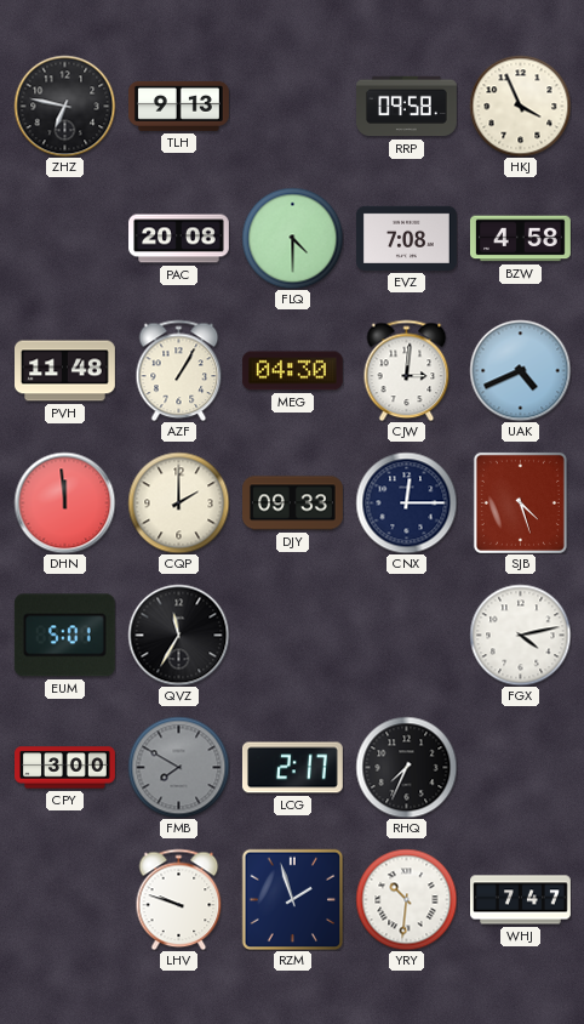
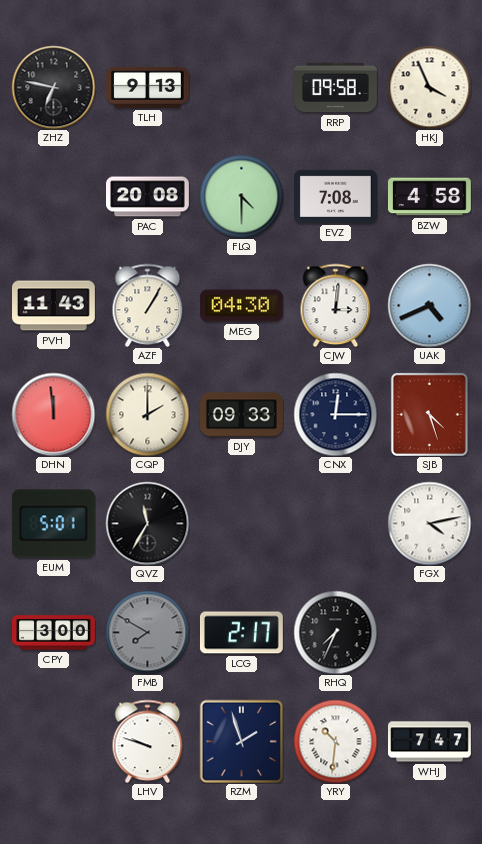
PVH: 11:48 -> 11:43 (54, 306)
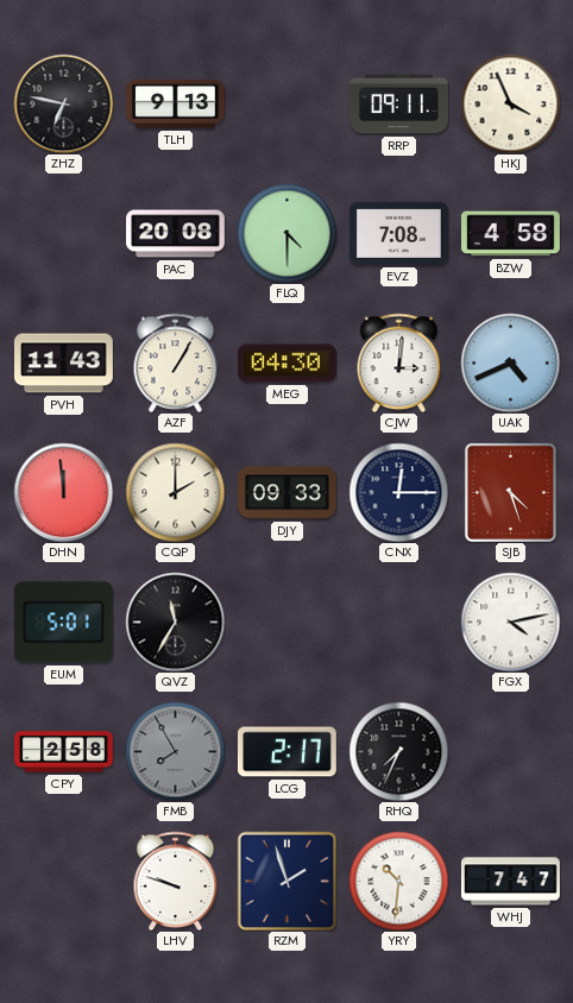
RRP: 09:58 -> 09:11 (399, 105)
CPY: 3:00 -> 2:58 (64, 752)
FMB: 7:50 -> 7:55 (175, 751)
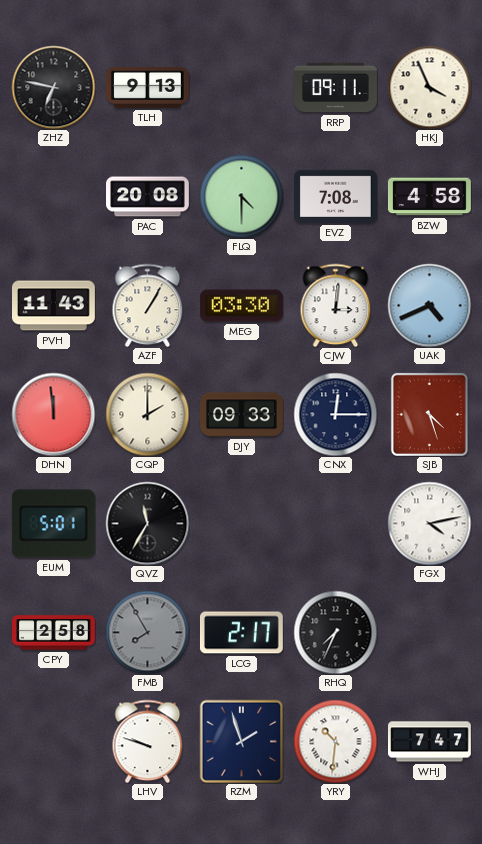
MEG: 04:30 -> 03:30 (241, 306)
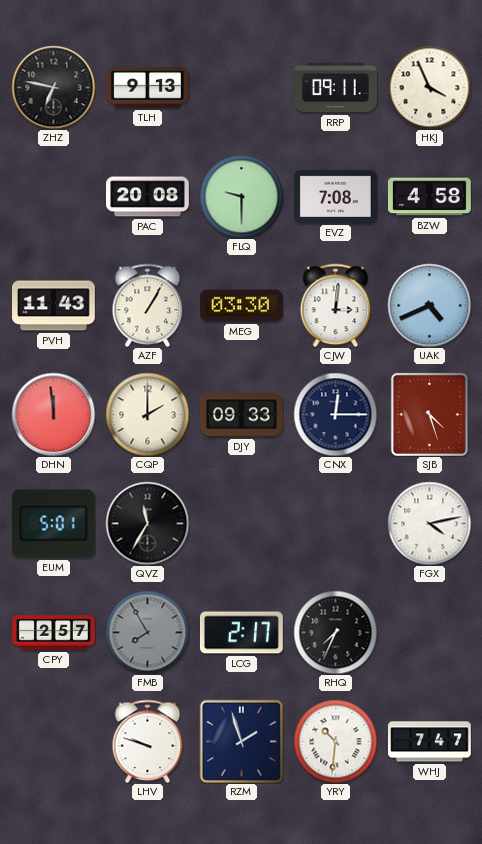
FLQ: 4:30 -> 9:30 (241, 196)
CPY: 2:58 -> 2:57 (54, 633)
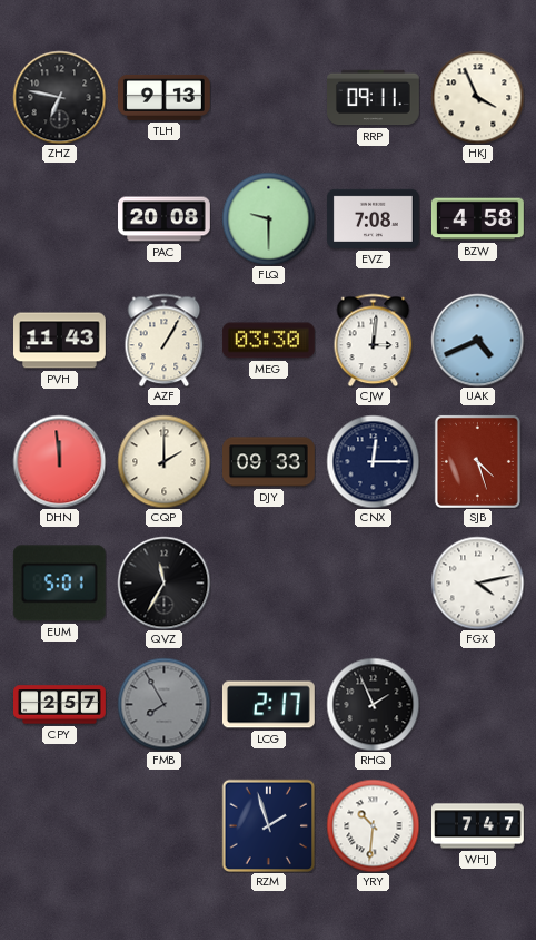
RHQ: 7:34 -> 1:56 (373, 704)
LHV: 9:48 -> none (148, 741)
